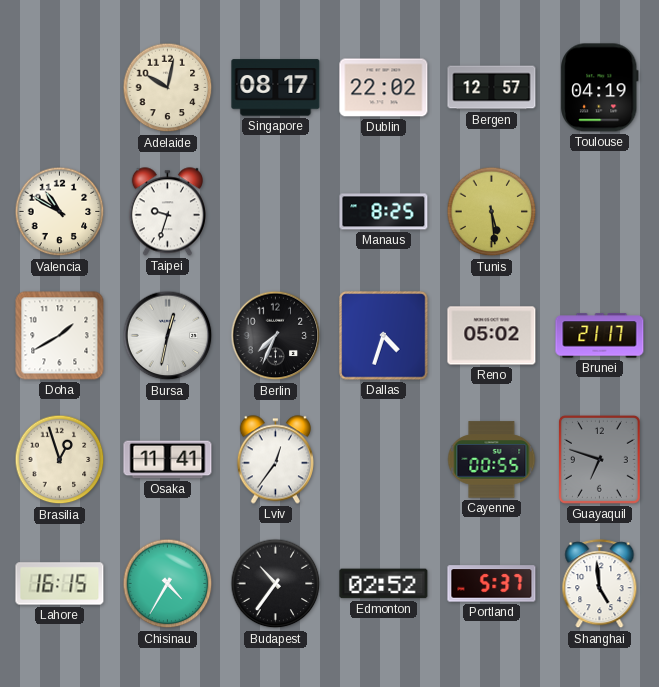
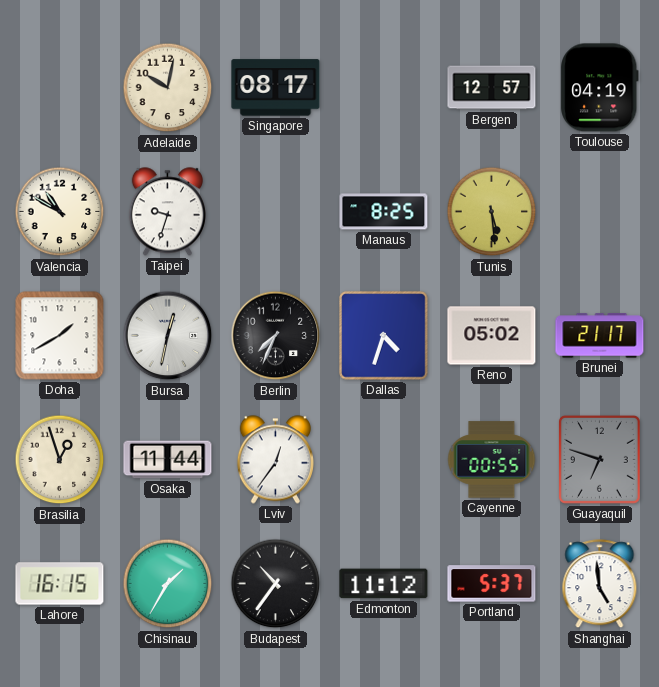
Dublin: 22:02 -> none (384, 88)
Osaka: 11:41 -> 11:44 (168, 460)
Chisinau: 4:35 -> 1:35 (168, 584)
Edmonton: 02:52 -> 11:12 (384, 584)
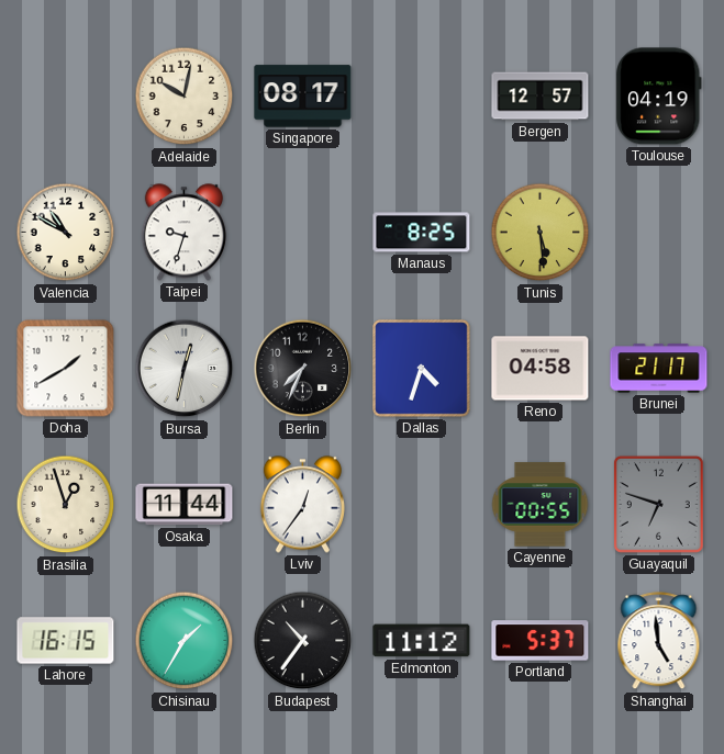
Reno: 05:02 -> 04:58 (541, 369)
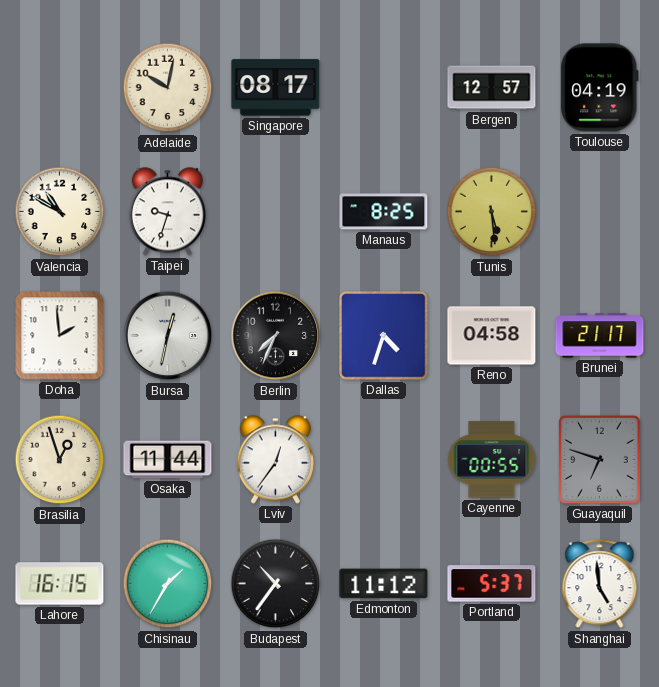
Doha: 1:40 -> 1:59 (60, 336)
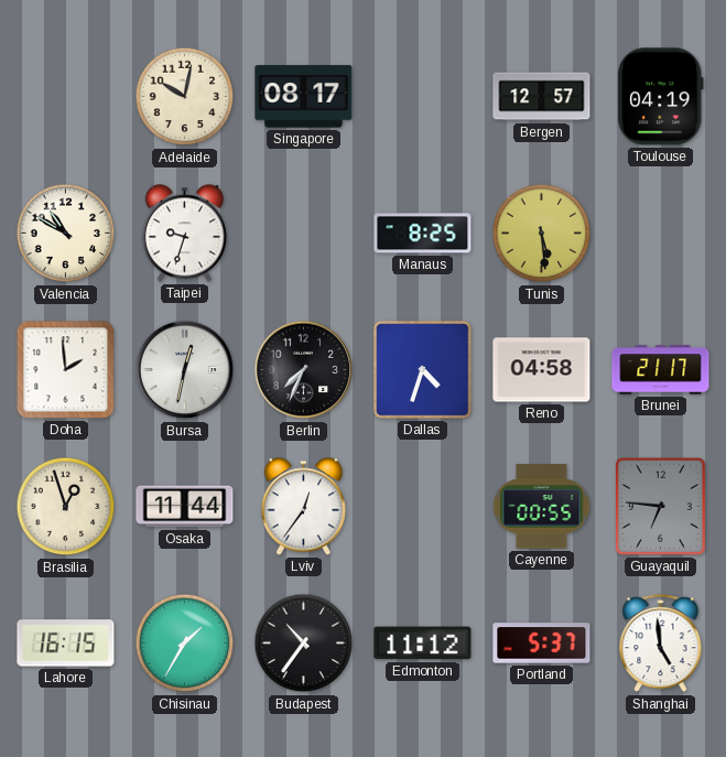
Guayaquil: 6:48 -> 6:46 (660, 506)
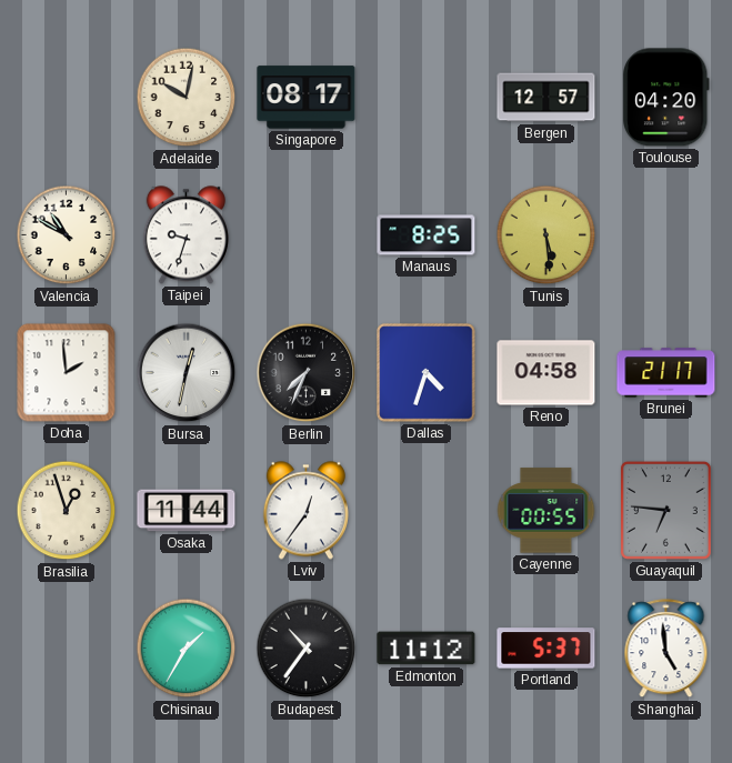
Toulouse: 04:19 -> 04:20 (666, 98)
Lahore: 16:15 -> none (66, 644)
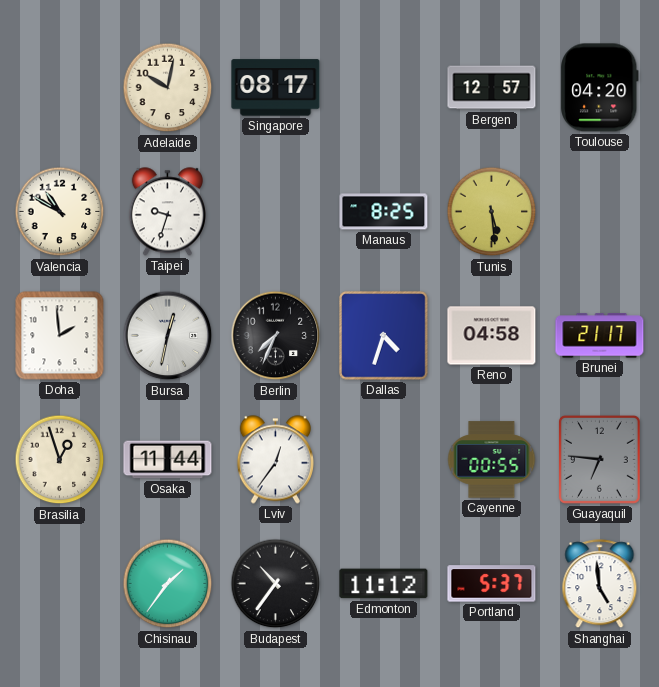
Chisinau: 1:35 -> 1:36 (168, 584)
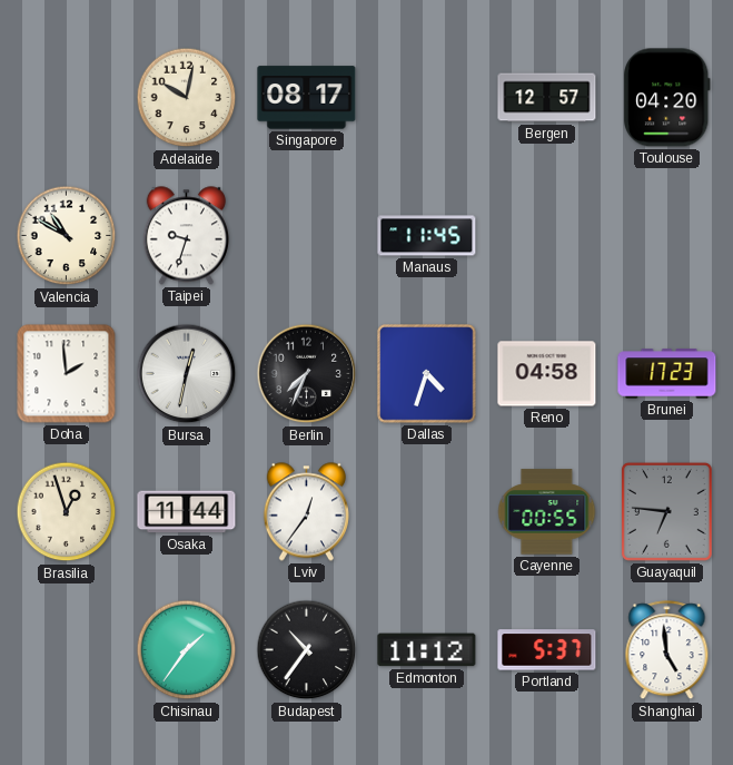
Manaus: 8:25 -> 11:45 (427, 236)
Tunis: 5:29 -> none (492, 212)
Brunei: 21:17 -> 17:23 (667, 374)
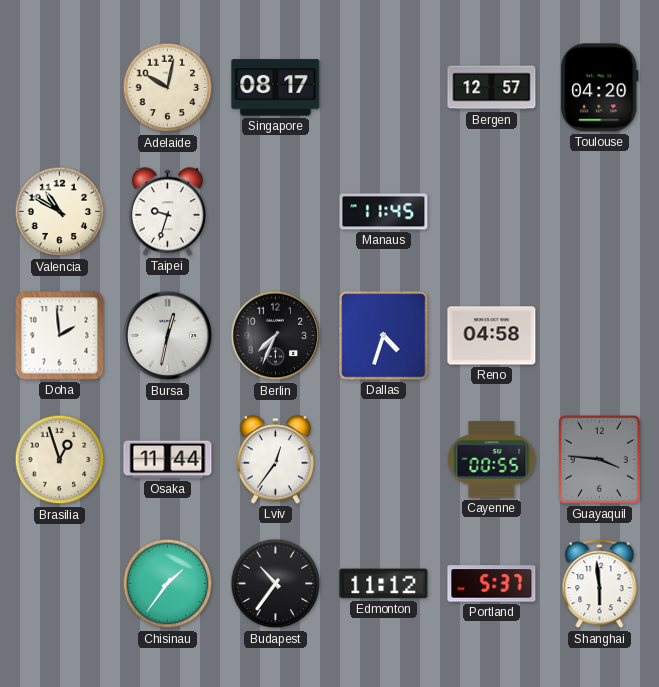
Brunei: 17:23 -> none (667, 374)
Guayaquil: 6:46 -> 3:46 (599, 459)
Shanghai: 4:59 -> 5:59 (600, 584)
